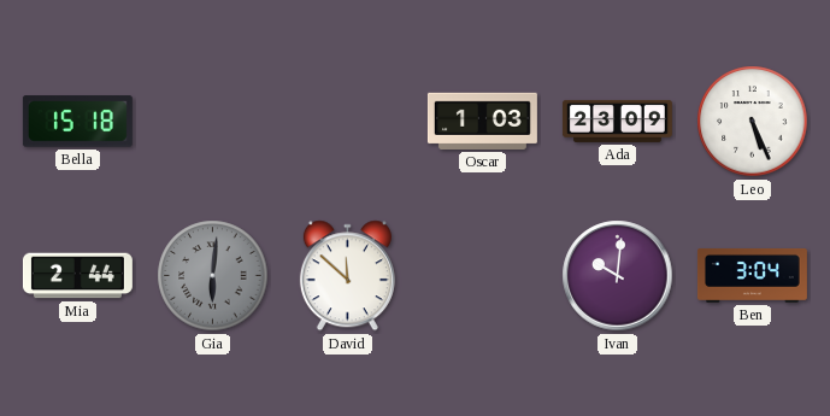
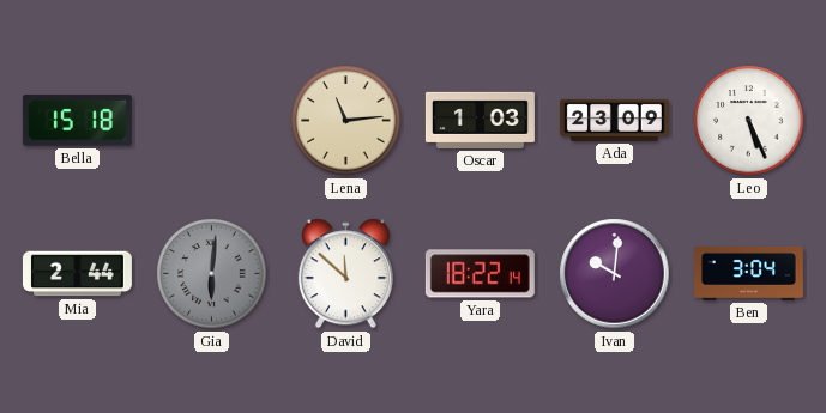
Lena: none -> 11:14 (346, 121)
Yara: none -> 18:22 (480, 274)
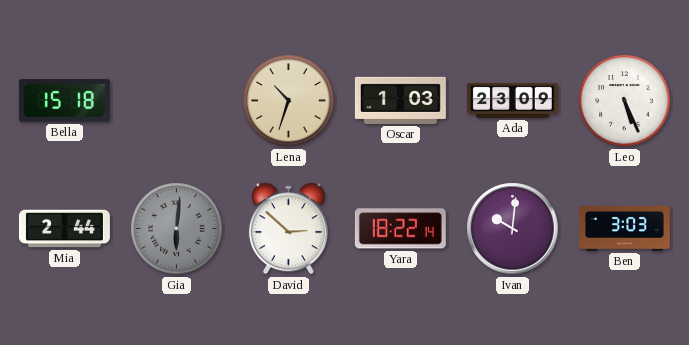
Lena: 11:14 -> 10:33 (289, 101)
David: 11:52 -> 2:52 (288, 229)
Ben: 3:04 -> 3:03 (624, 228)
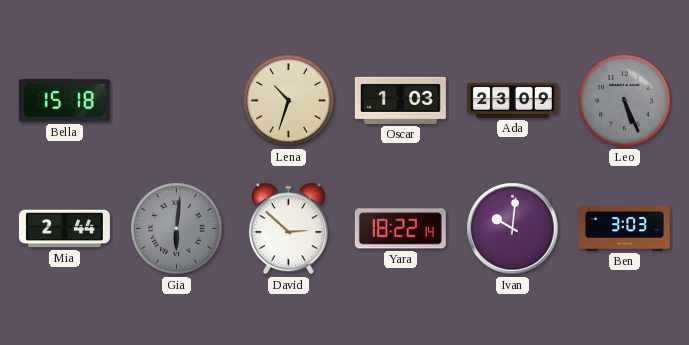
Leo dial: white -> grey (625, 101)
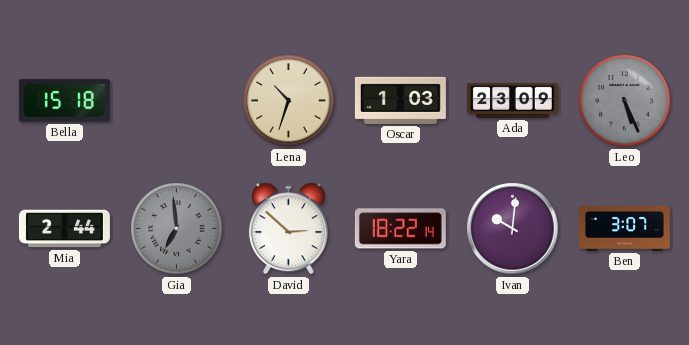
Gia: 6:01 -> 6:59 (177, 229)
Ben: 3:03 -> 3:07 (624, 228)
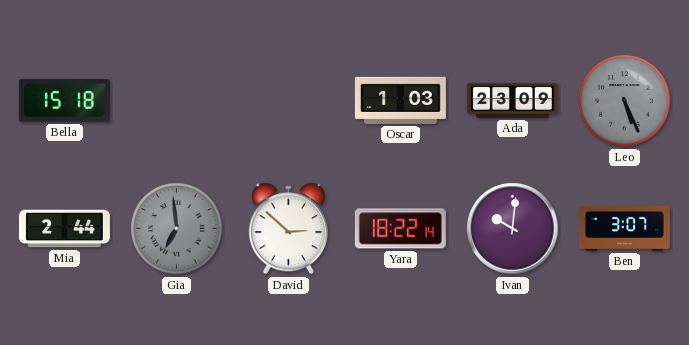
Lena: 10:33 -> none (289, 101)
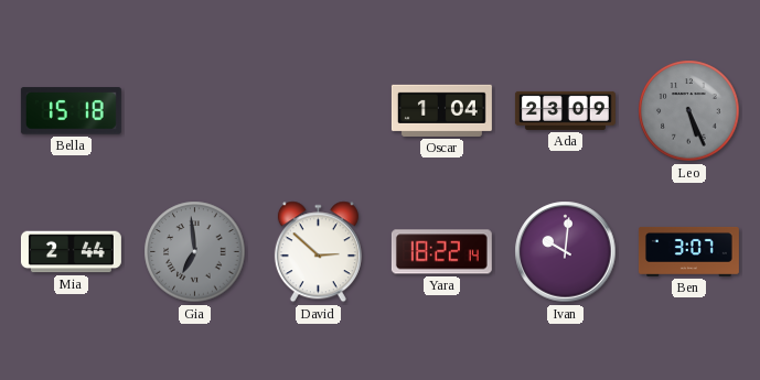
Oscar: 1:03 -> 1:04 (441, 110)
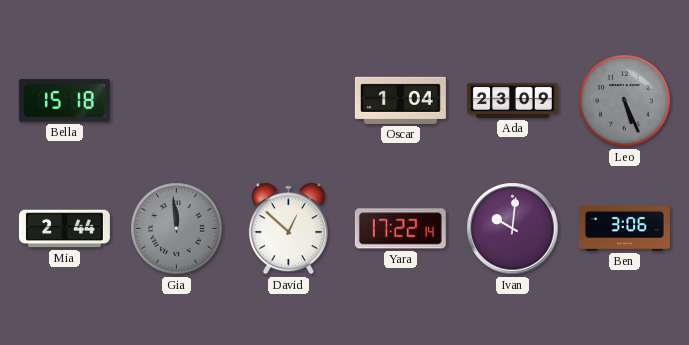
Gia: 6:59 -> 11:59 (177, 229)
David: 2:52 -> 12:52 (288, 229)
Yara: 18:22 -> 17:22 (400, 229)
Ben: 3:07 -> 3:06 (624, 228)
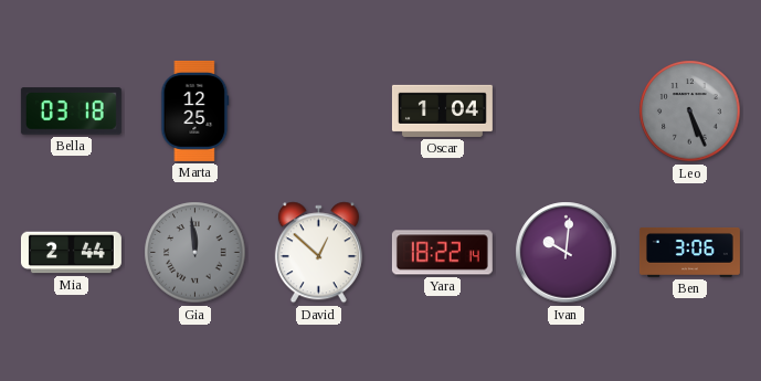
Bella: 15:18 -> 03:18 (71, 112)
Marta: none -> 12:25 (195, 110)
Ada: 23:09 -> none (512, 100)
Yara: 17:22 -> 18:22 (442, 253)
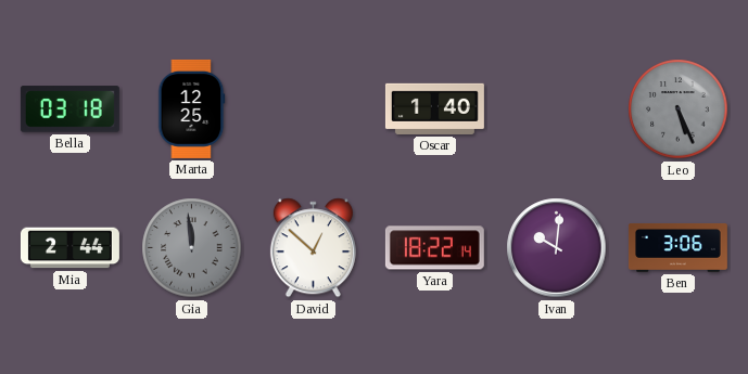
Oscar: 1:04 -> 1:40 (434, 108)
